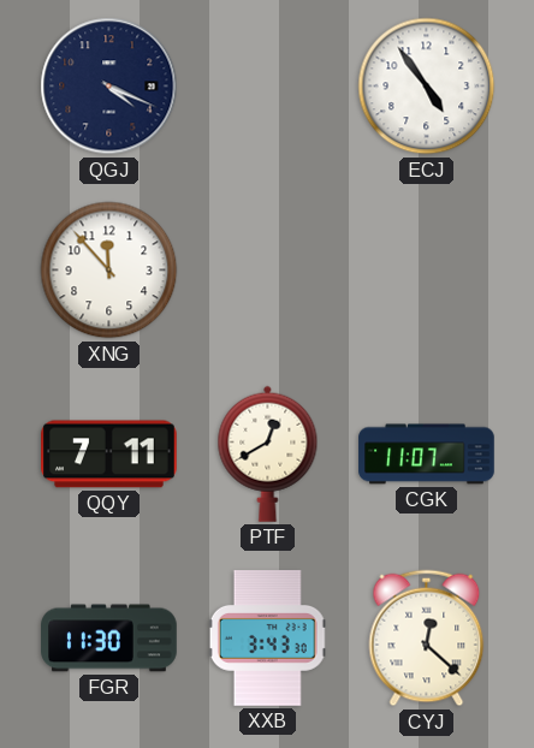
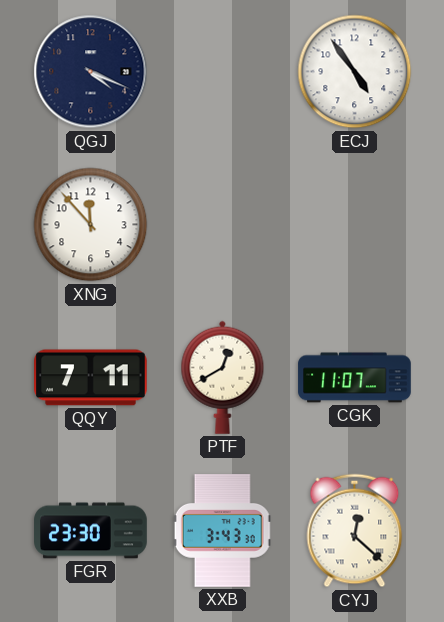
FGR: 11:30 -> 23:30 (91, 531)
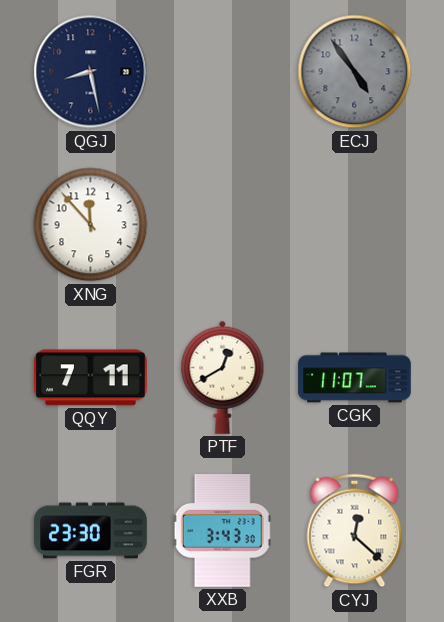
QGJ: 4:19 -> 8:28 (91, 72)
ECJ dial: white -> grey (355, 72)
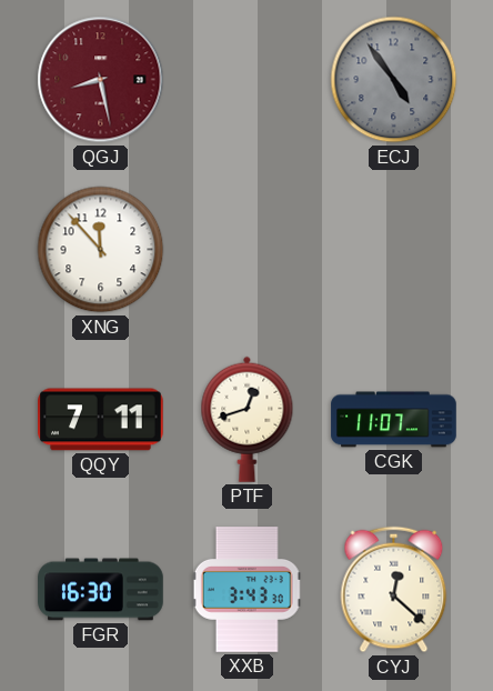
QGJ dial: navy -> burgundy (101, 80)
PTF: 12:40 -> 12:42 (248, 419)
FGR: 23:30 -> 16:30 (101, 590)
